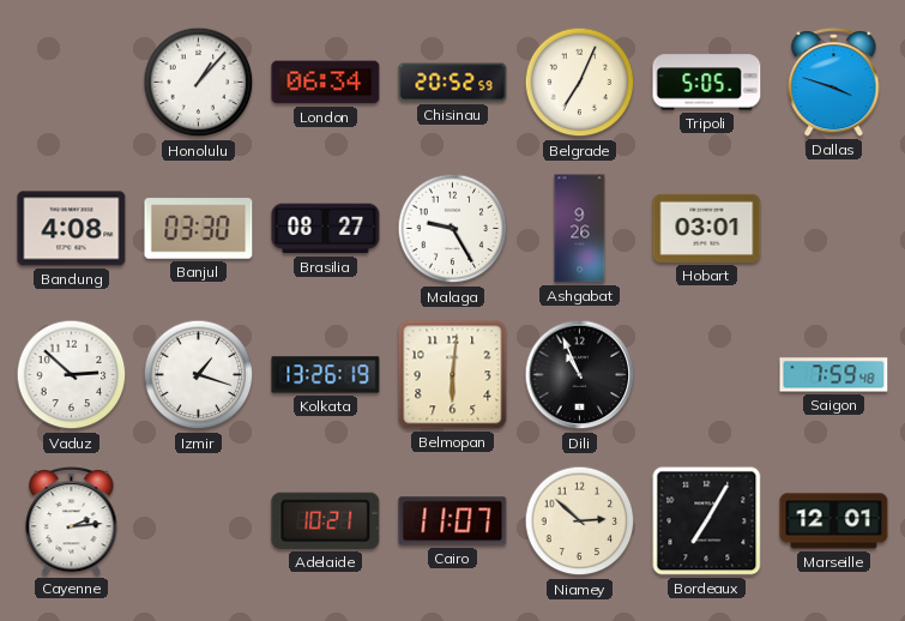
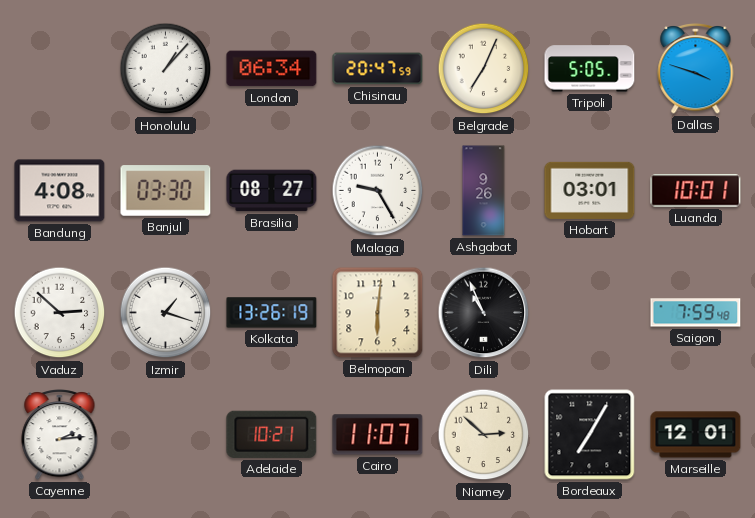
Chisinau: 20:52 -> 20:47 (378, 69)
Luanda: none -> 10:01 (696, 191)
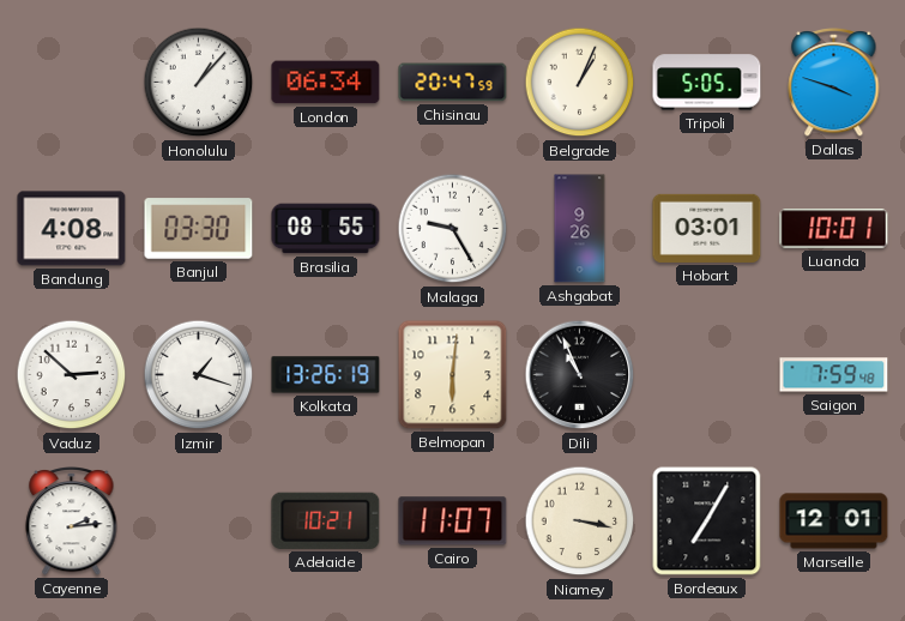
Belgrade: 7:04 -> 1:04 (580, 83)
Brasilia: 08:27 -> 08:55 (326, 229)
Niamey: 2:52 -> 3:17 (580, 521)
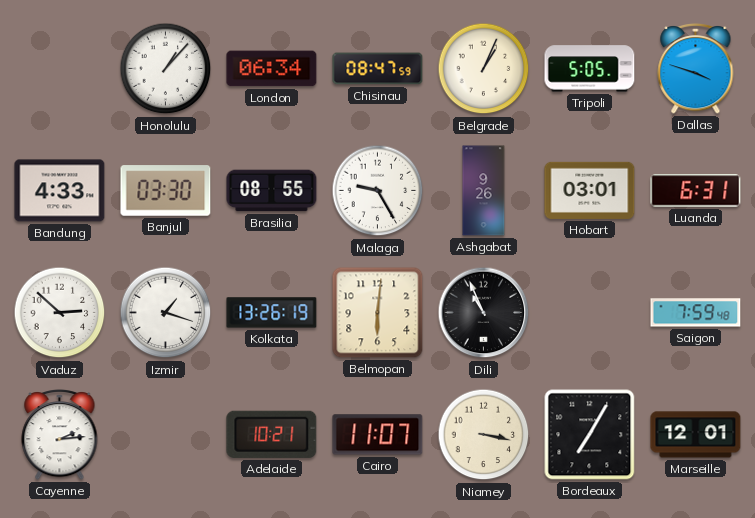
Chisinau: 20:47 -> 08:47 (378, 69)
Bandung: 4:08 -> 4:33 (60, 191)
Luanda: 10:01 -> 6:31 (696, 191)
